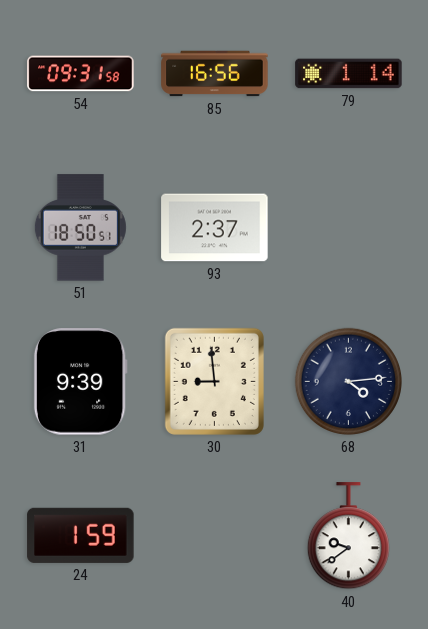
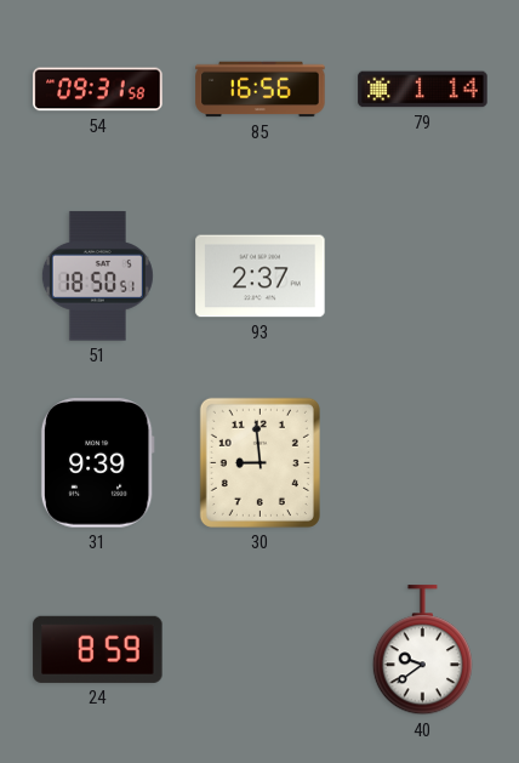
68: 4:14 -> none (348, 381)
24: 1:59 -> 8:59 (98, 649)
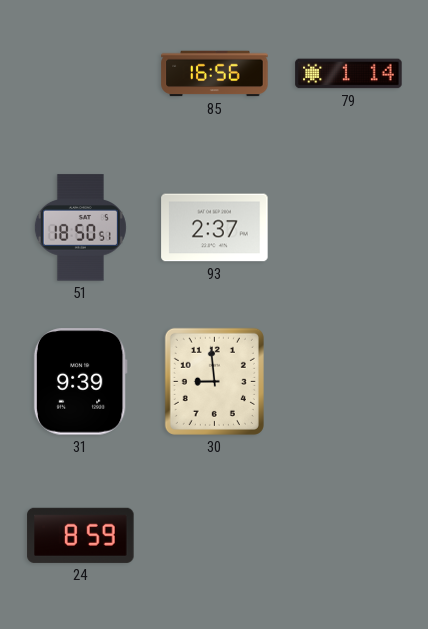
54: 09:31 -> none (98, 90)
40: 9:39 -> none (422, 650)
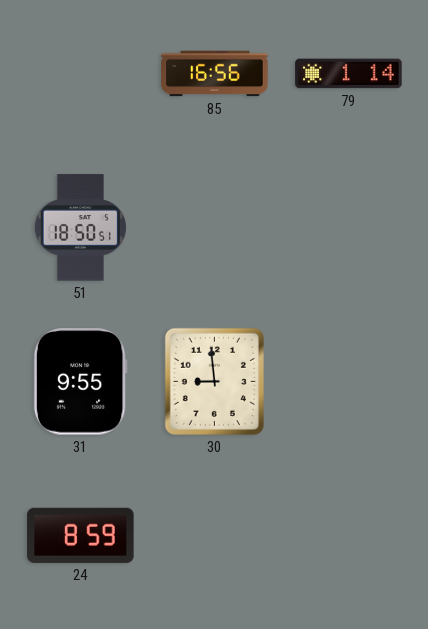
93: 2:37 -> none (215, 228)
31: 9:39 -> 9:55 (80, 382)
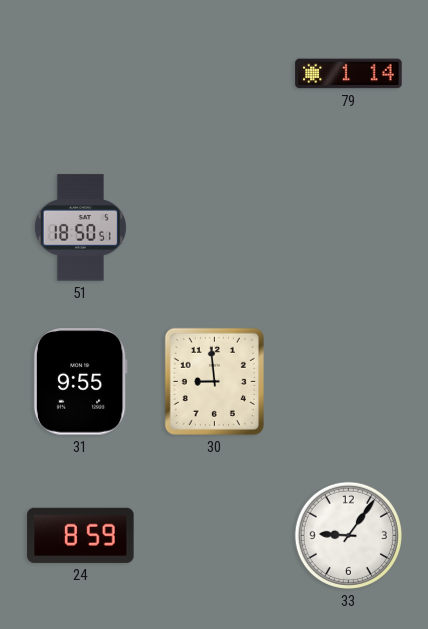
85: 16:56 -> none (215, 74)
33: none -> 9:06 (348, 535)
